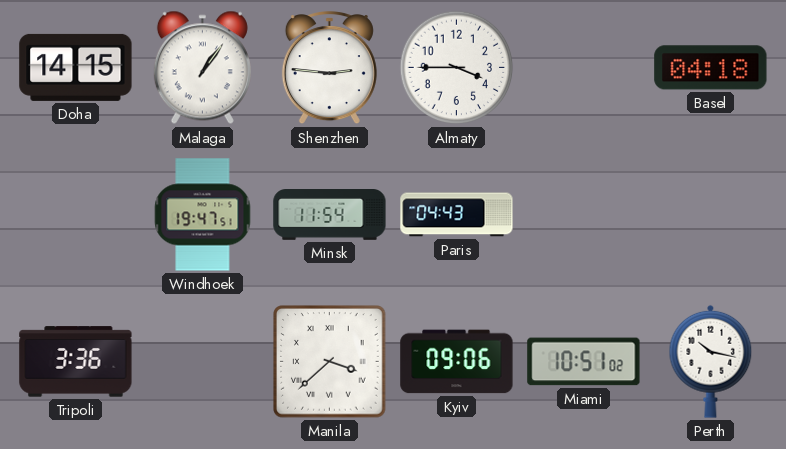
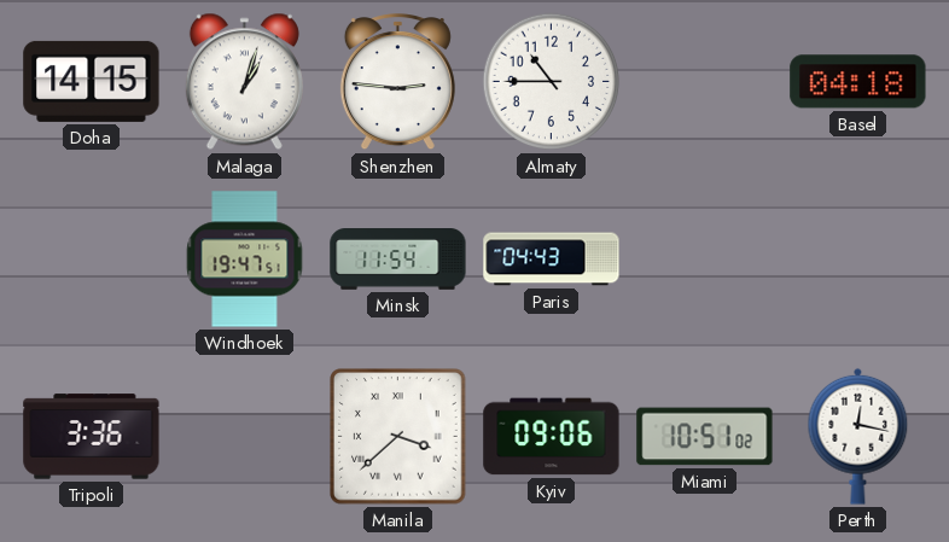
Malaga: 1:06 -> 1:03 (244, 82)
Almaty: 3:45 -> 10:45 (552, 82)
Perth: 10:17 -> 12:17 (858, 436)
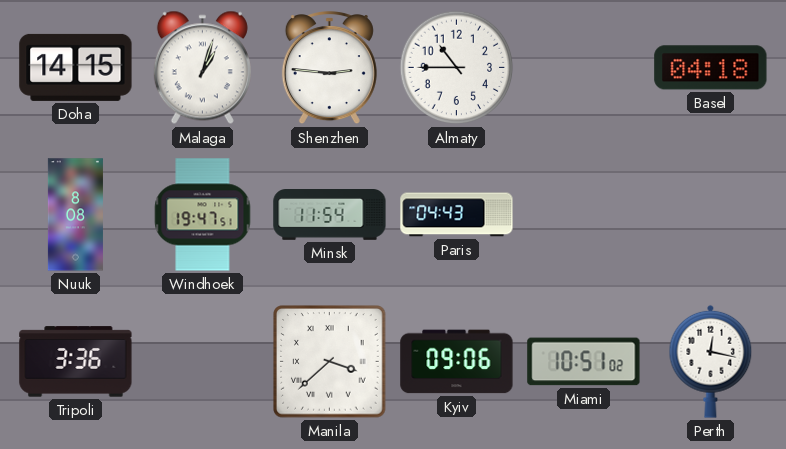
Nuuk: none -> 8:08 (75, 215)
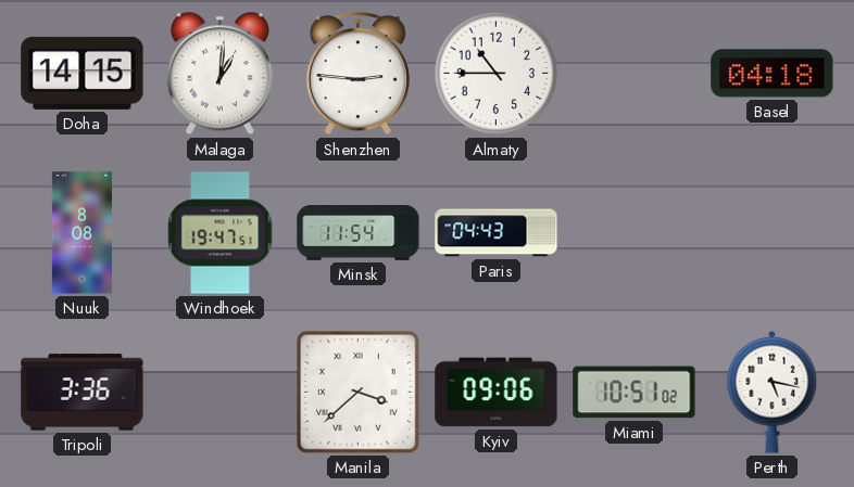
Malaga: 1:03 -> 1:01 (219, 74)
Perth: 12:17 -> 5:17 (773, 392)
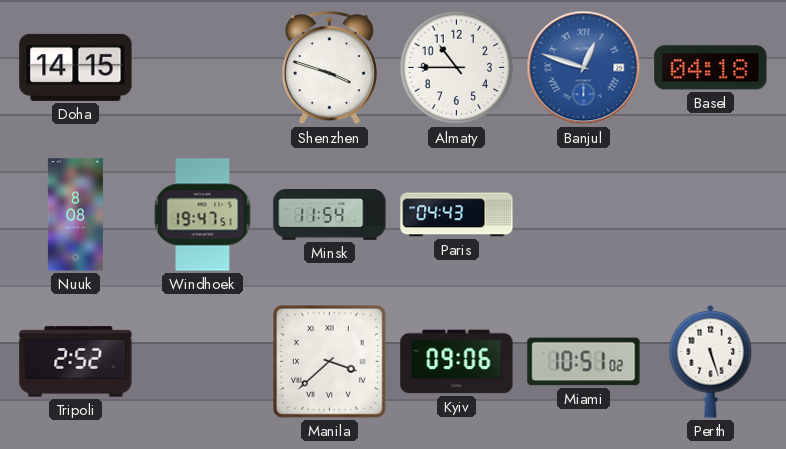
Malaga: 1:01 -> none (219, 74)
Shenzhen: 2:46 -> 3:48 (329, 68)
Banjul: none -> 12:48 (584, 68)
Tripoli: 3:36 -> 2:52 (76, 362)
Perth: 5:17 -> 5:27 (711, 361)
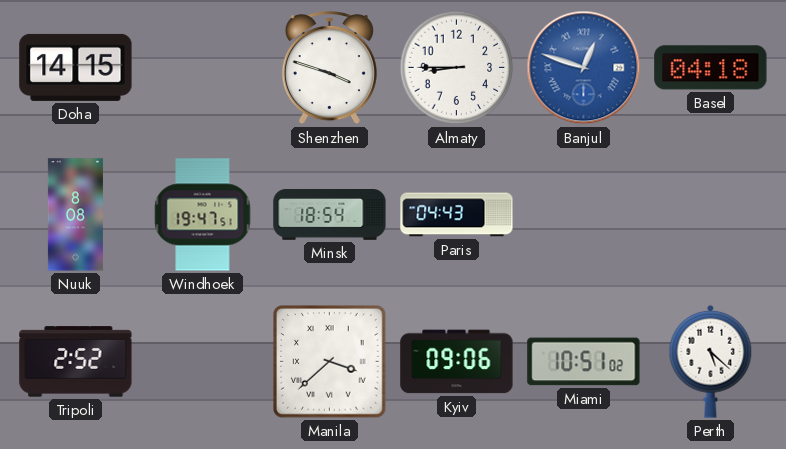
Almaty: 10:45 -> 8:45 (457, 68)
Minsk: 11:54 -> 18:54 (330, 215)
Perth: 5:27 -> 5:22 (711, 361)
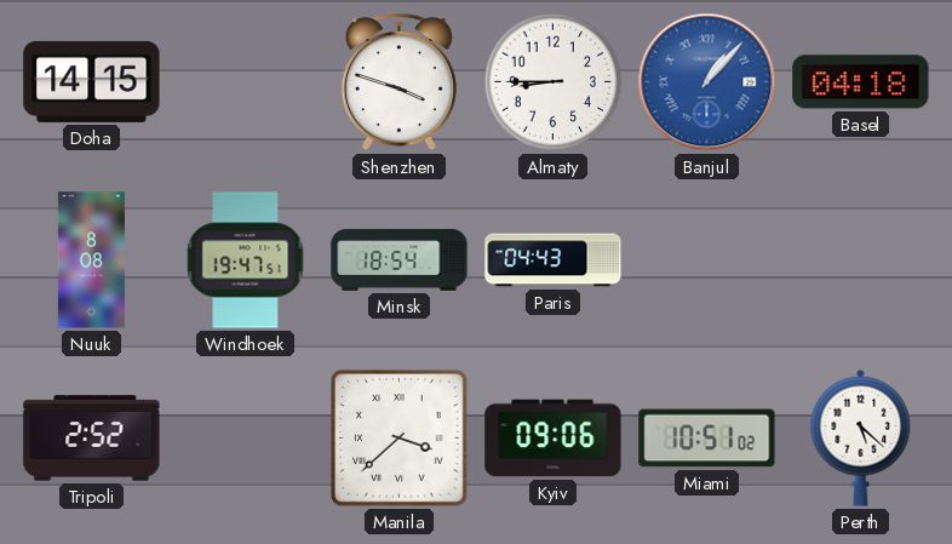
Banjul: 12:48 -> 1:07 (707, 82)
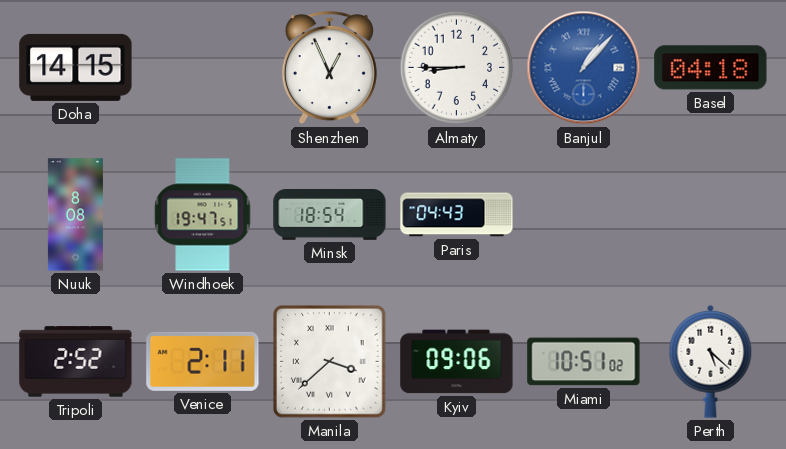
Shenzhen: 3:48 -> 12:56 (329, 68)
Venice: none -> 2:11 (203, 361)
